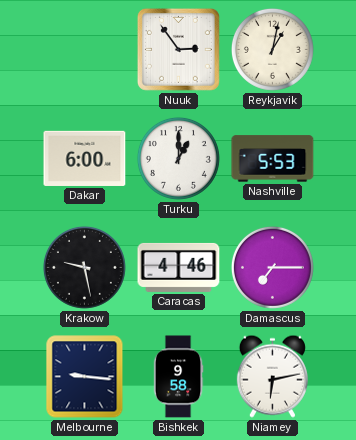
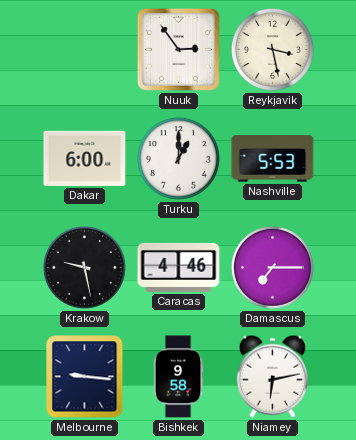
Reykjavik: 1:02 -> 3:28 (272, 49)
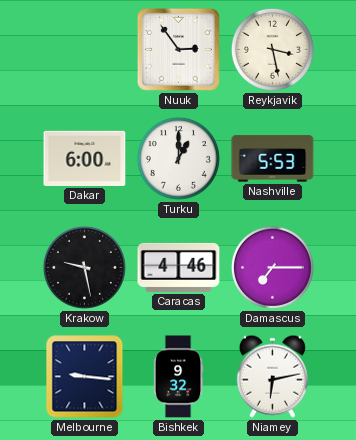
Bishkek: 9:58 -> 9:32 (178, 377)
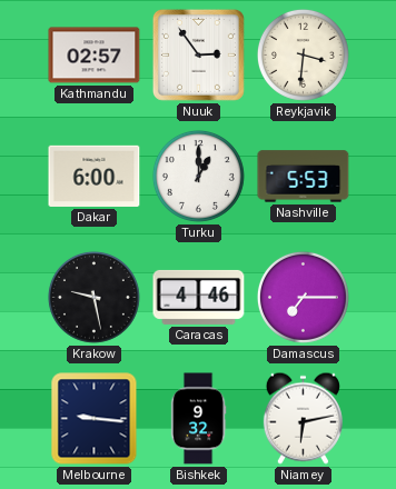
Kathmandu: none -> 02:57 (95, 56)
Reykjavik: 3:28 -> 3:31 (303, 54)
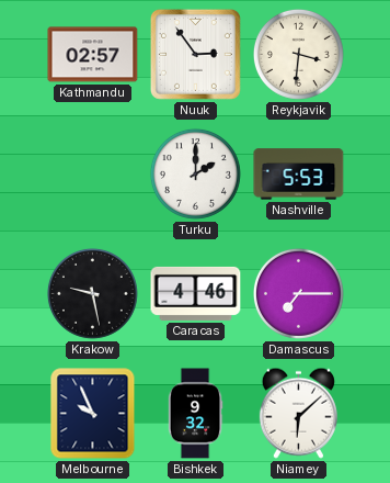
Dakar: 6:00 -> none (95, 176)
Turku: 1:00 -> 2:00 (195, 173)
Melbourne: 9:16 -> 9:56 (93, 414)
Niamey: 6:13 -> 6:08 (298, 413)
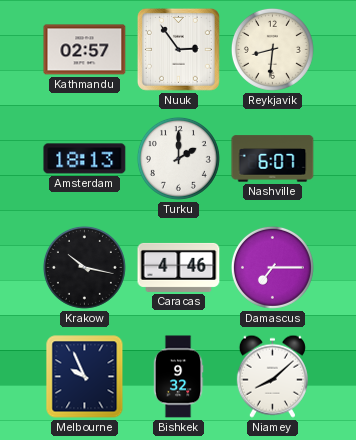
Reykjavik: 3:31 -> 8:31 (272, 49)
Amsterdam: none -> 18:13 (85, 159)
Nashville: 5:53 -> 6:07 (273, 159)
Krakow: 9:28 -> 10:17 (84, 267)
Niamey: 6:08 -> 8:08 (272, 376)
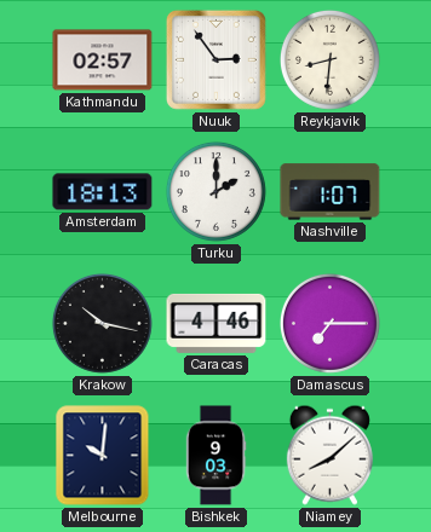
Nashville: 6:07 -> 1:07 (331, 192)
Melbourne: 9:56 -> 10:01 (103, 456)
Bishkek: 9:32 -> 9:03 (215, 456)
